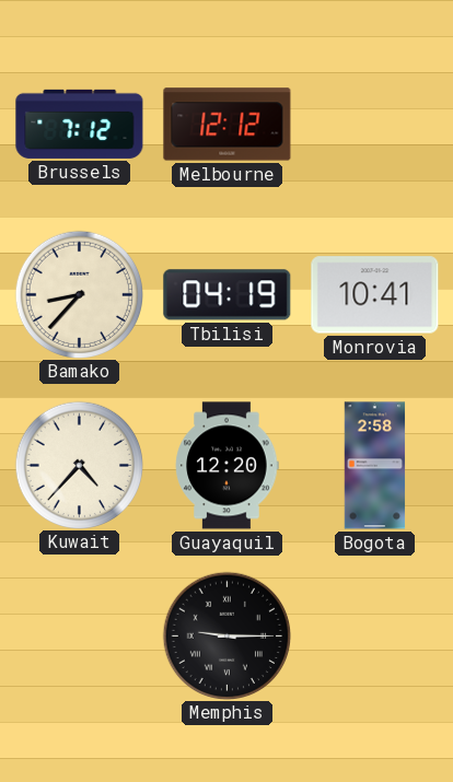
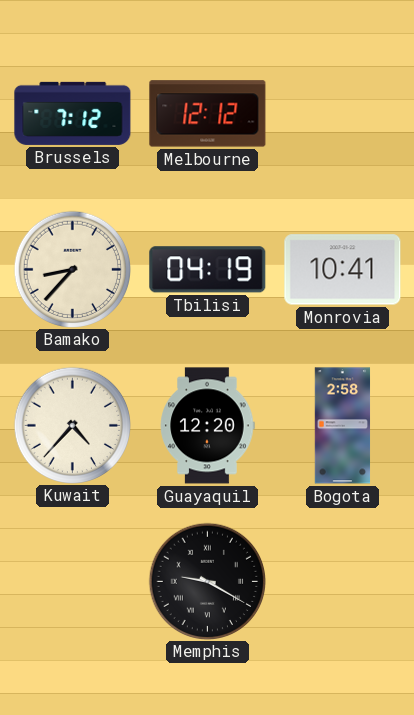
Memphis: 9:15 -> 9:20 (208, 581)
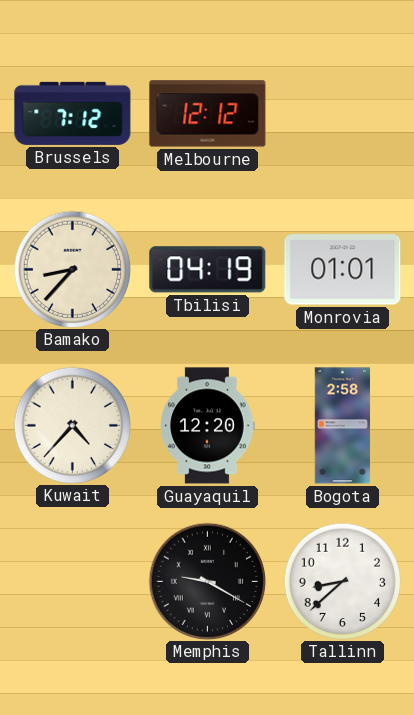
Monrovia: 10:41 -> 01:01 (343, 270)
Tallinn: none -> 8:38 (343, 581)
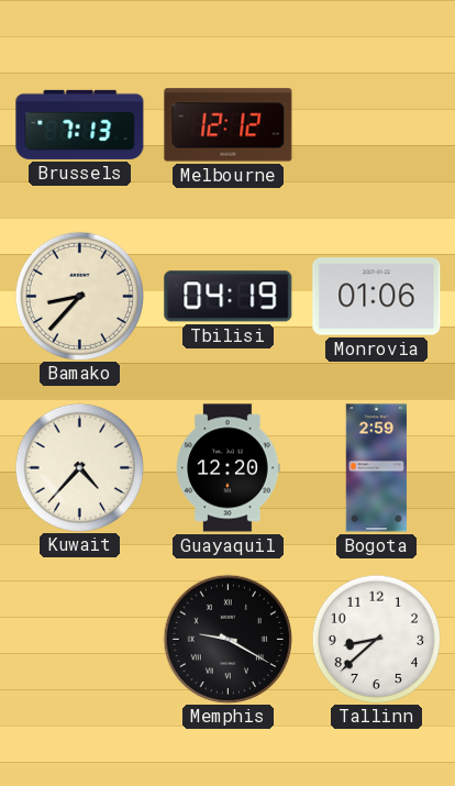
Brussels: 7:12 -> 7:13 (80, 124)
Monrovia: 01:01 -> 01:06 (377, 297)
Bogota: 2:58 -> 2:59 (377, 468)
